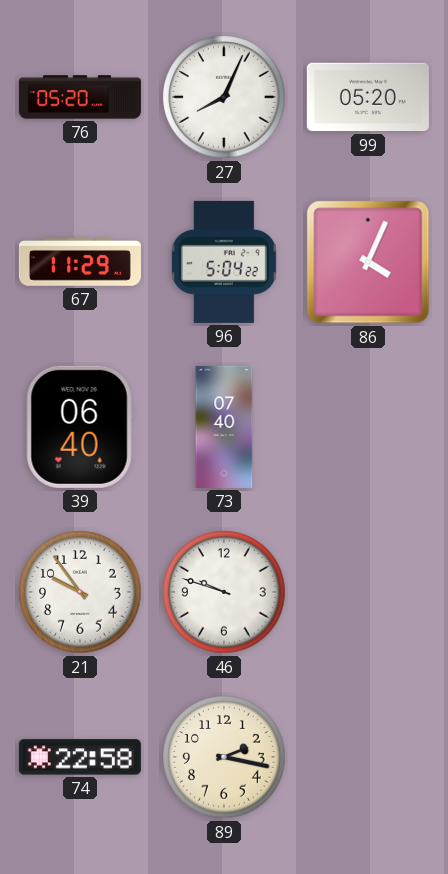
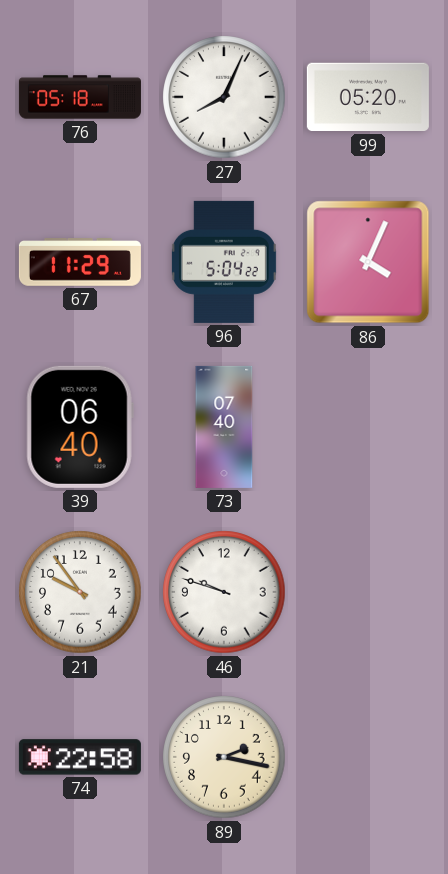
76: 05:20 -> 05:18 (80, 97)
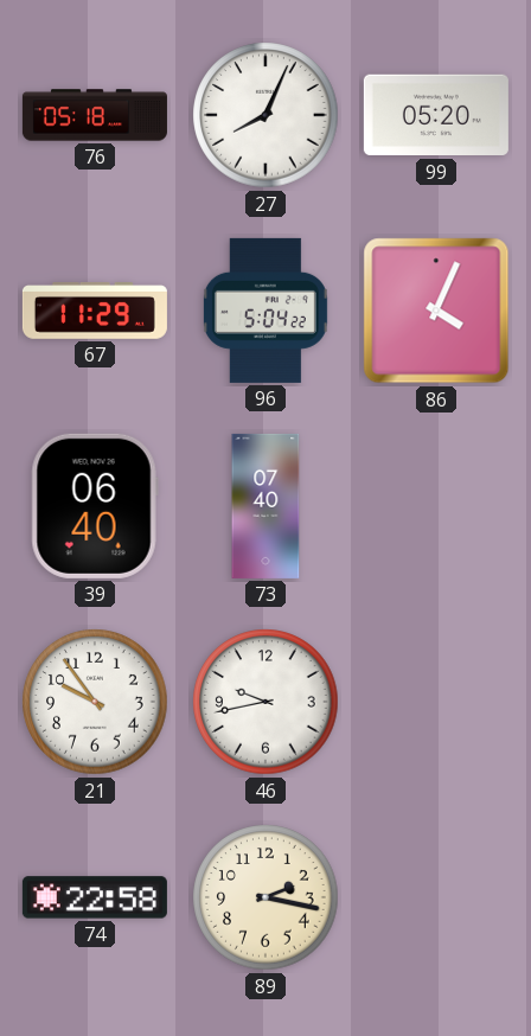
46: 9:48 -> 9:43 (265, 702)
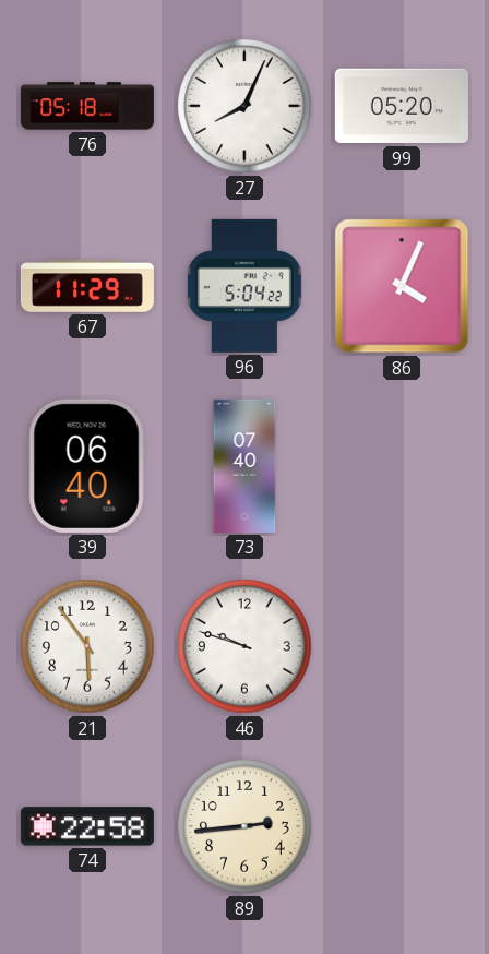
21: 9:54 -> 5:54 (87, 646)
46: 9:43 -> 9:48 (244, 646)
89: 2:17 -> 2:44 (244, 826)
